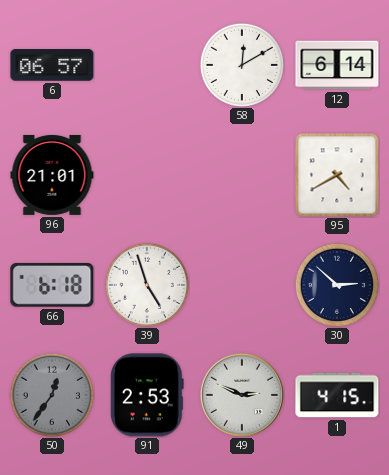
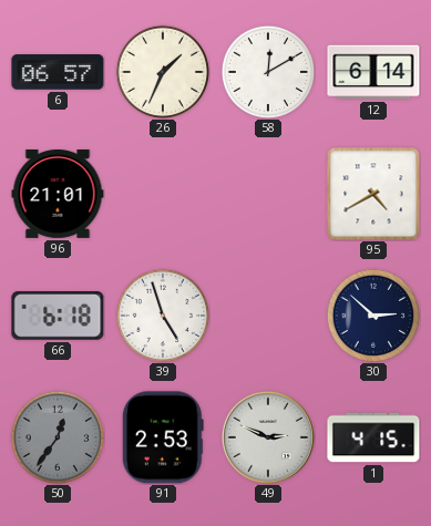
26: none -> 1:34 (162, 71)
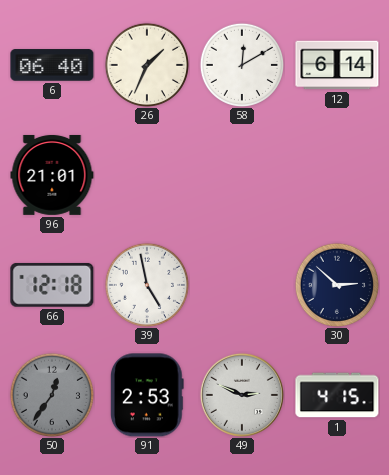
6: 06:57 -> 06:40 (52, 65)
95: 4:40 -> none (373, 194)
66: 6:18 -> 12:18 (52, 285)
39: 4:57 -> 4:58 (146, 284)
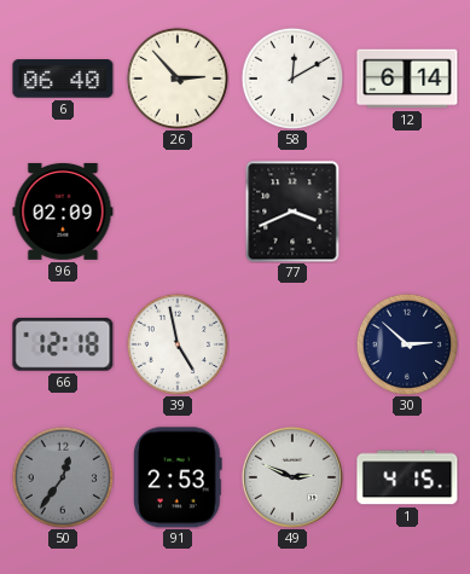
26: 1:34 -> 2:53 (176, 77)
96: 21:01 -> 02:09 (63, 211)
77: none -> 3:41 (292, 211)
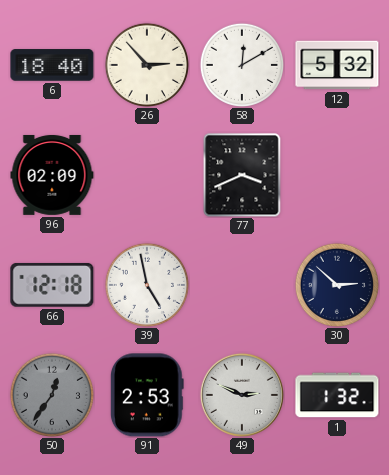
6: 06:40 -> 18:40 (52, 65)
12: 6:14 -> 5:32 (337, 65)
1: 4:15 -> 1:32 (337, 395)
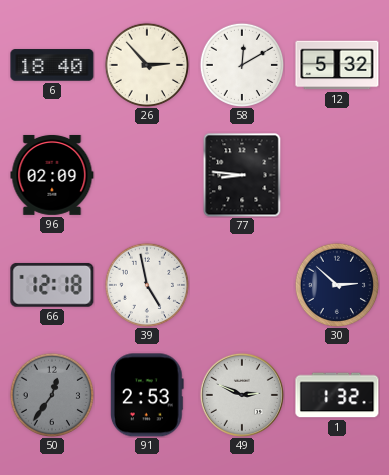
77: 3:41 -> 8:46 (242, 175)
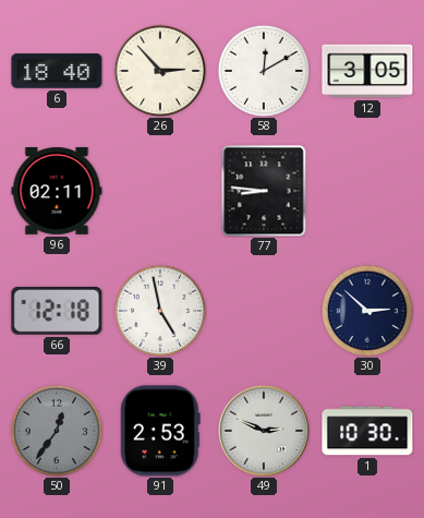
12: 5:32 -> 3:05 (367, 71)
96: 02:09 -> 02:11 (57, 191)
1: 1:32 -> 10:30 (367, 431)
